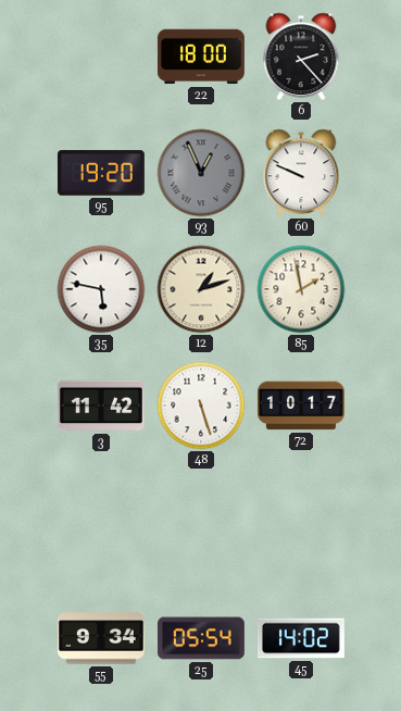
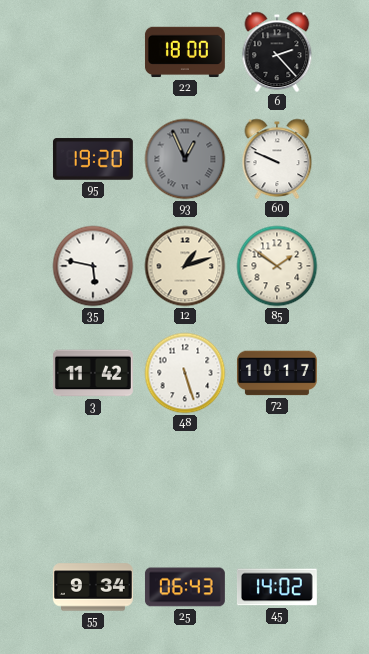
85: 1:58 -> 1:51 (277, 266)
25: 05:54 -> 06:43 (185, 587)
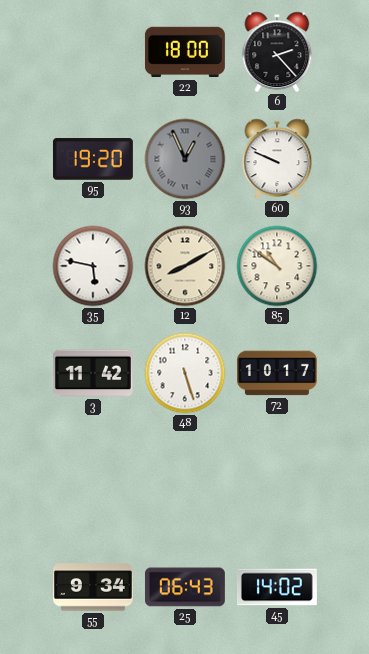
12: 1:12 -> 8:10 (185, 266)
85: 1:51 -> 10:51 (277, 266)
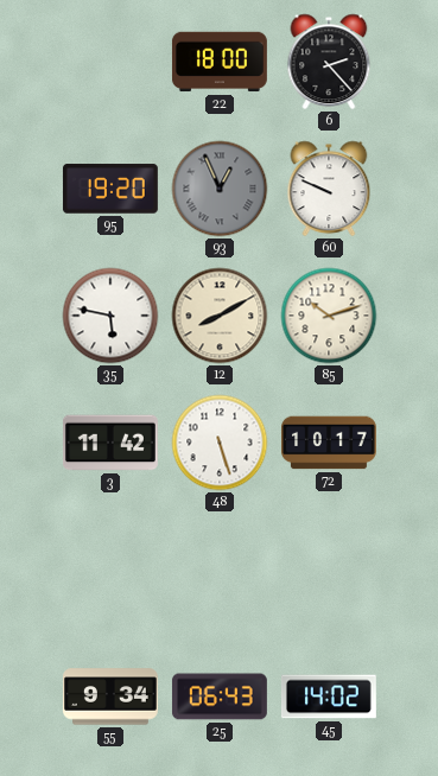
85: 10:51 -> 10:12 (329, 316)
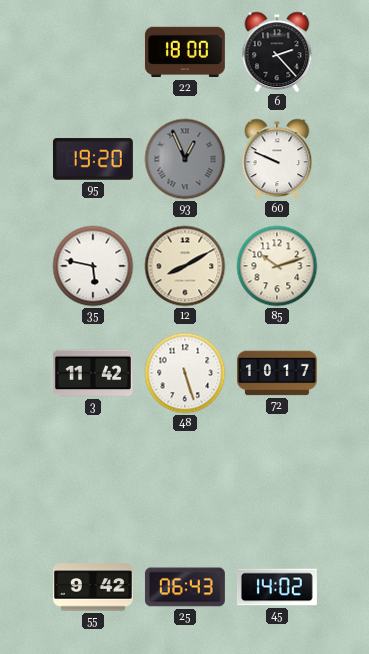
55: 9:34 -> 9:42 (93, 587)
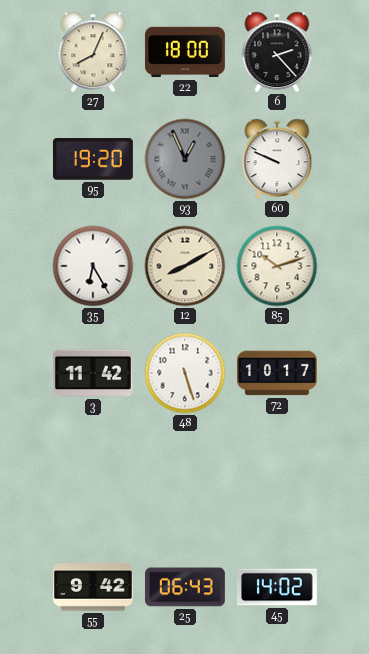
27: none -> 8:04 (93, 52)
35: 5:47 -> 6:25 (93, 266)
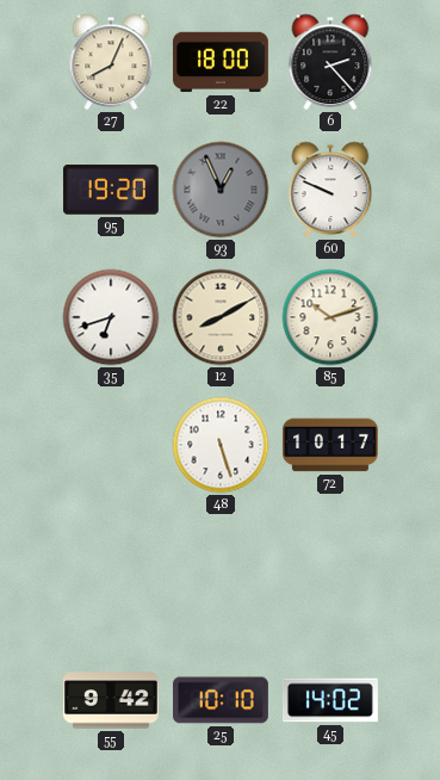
35: 6:25 -> 6:42 (111, 317)
3: 11:42 -> none (93, 373)
25: 06:43 -> 10:10 (221, 700)
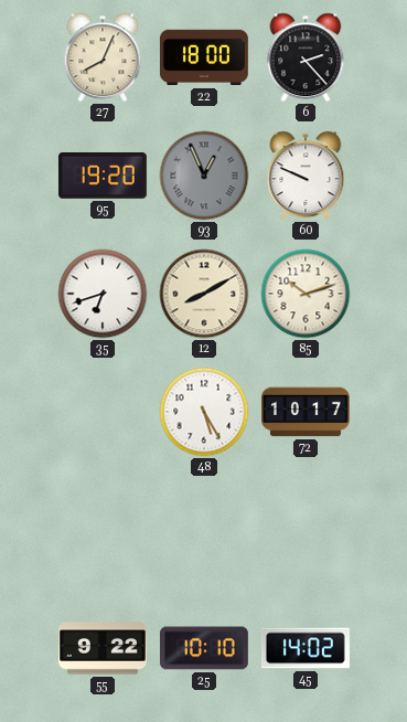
48: 5:27 -> 5:25 (204, 412)
55: 9:42 -> 9:22 (103, 648)
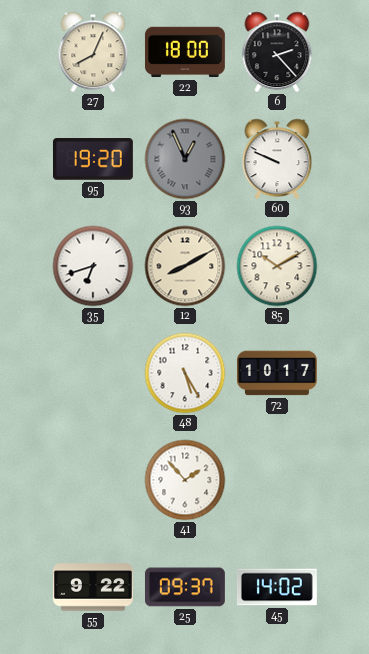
85: 10:12 -> 10:10 (277, 266)
41: none -> 1:53 (185, 480)
25: 10:10 -> 09:37 (185, 587)
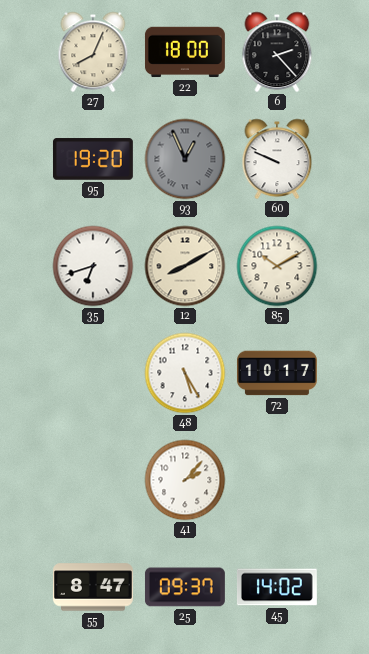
41: 1:53 -> 2:07 (185, 480)
55: 9:22 -> 8:47 (93, 587)
